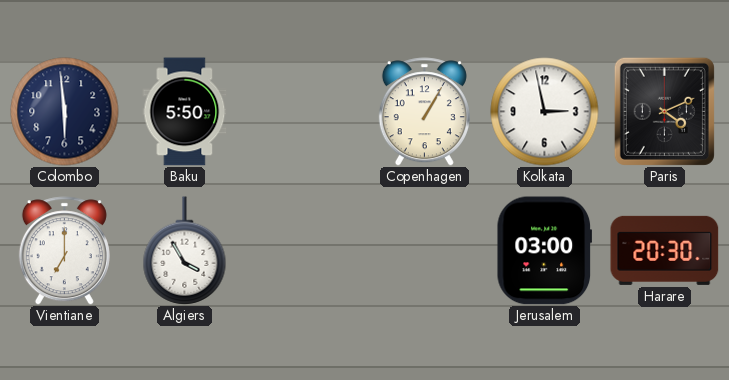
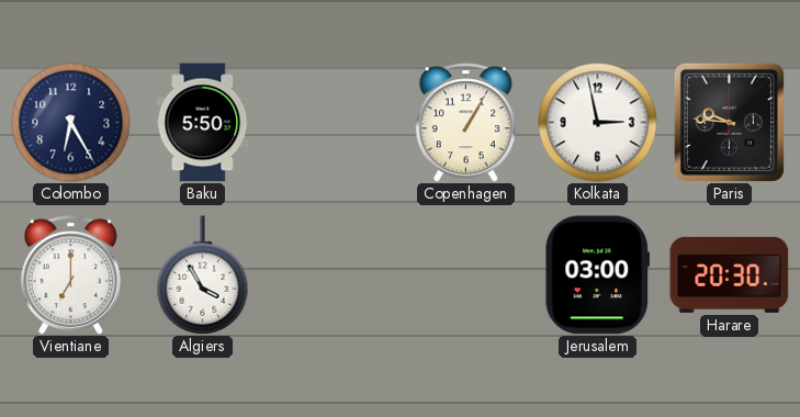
Colombo: 5:59 -> 6:25 (71, 123)
Paris: 4:11 -> 9:46 (729, 122)
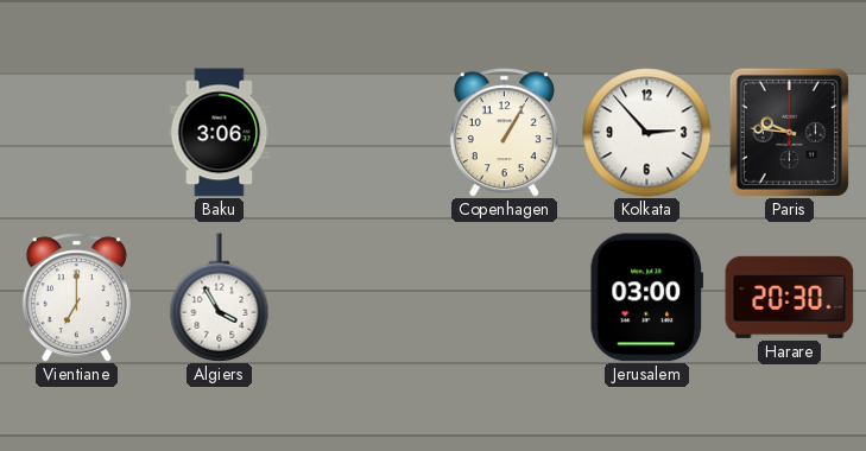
Colombo: 6:25 -> none (71, 123)
Baku: 5:50 -> 3:06 (220, 133)
Kolkata: 2:58 -> 2:53 (647, 133)
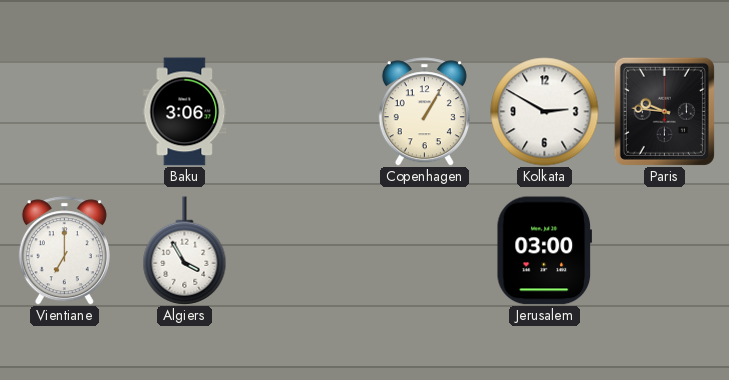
Kolkata: 2:53 -> 2:50 (545, 112)
Harare: 20:30 -> none (790, 297)
